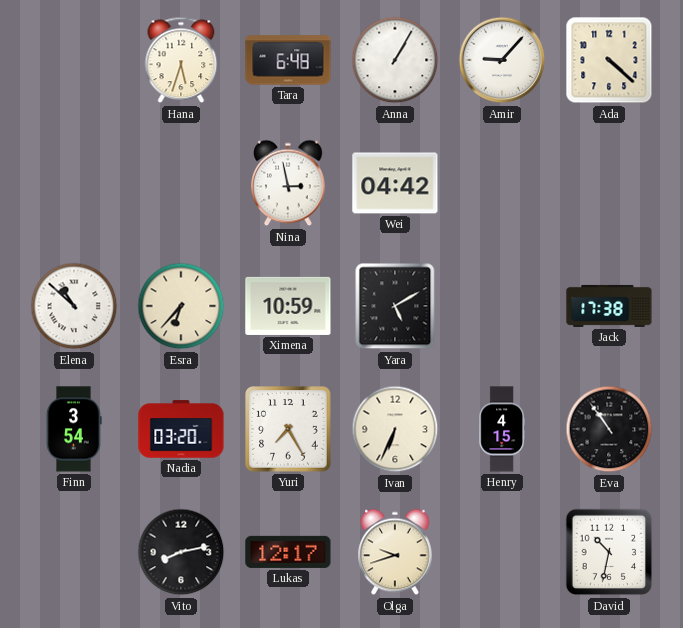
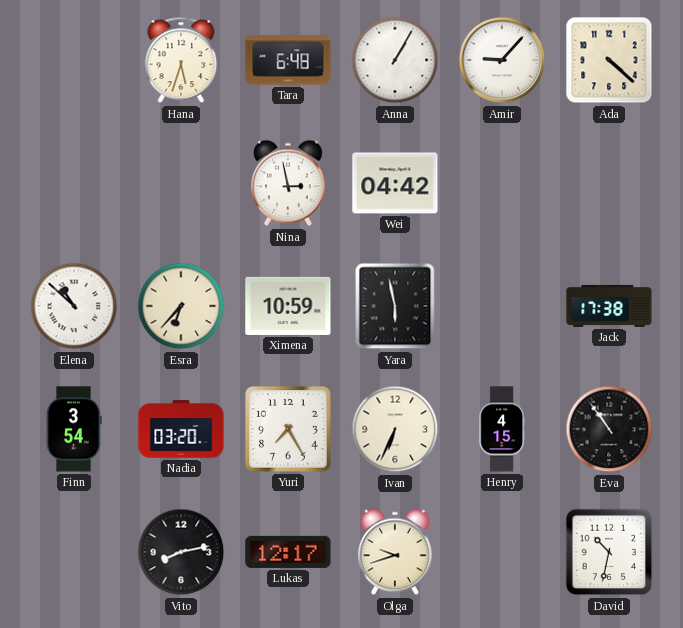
Yara: 5:10 -> 5:58 (395, 306)
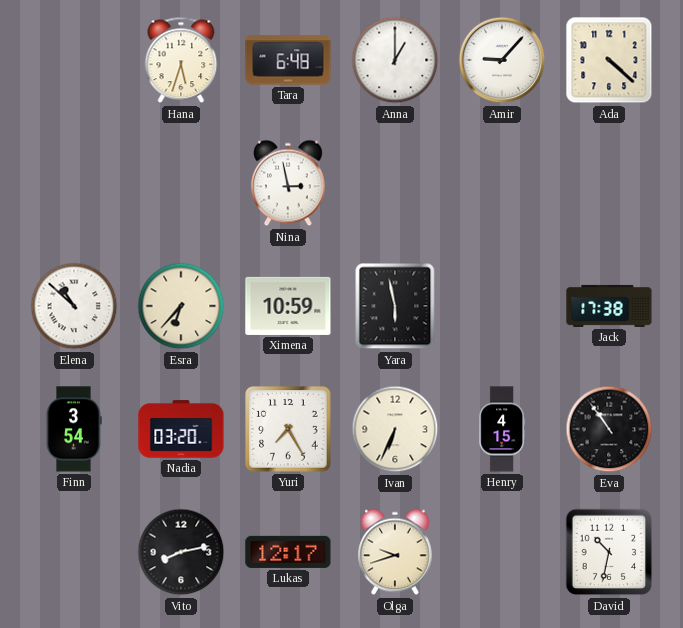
Anna: 1:05 -> 1:00 (395, 60)
Wei: 04:42 -> none (395, 183)
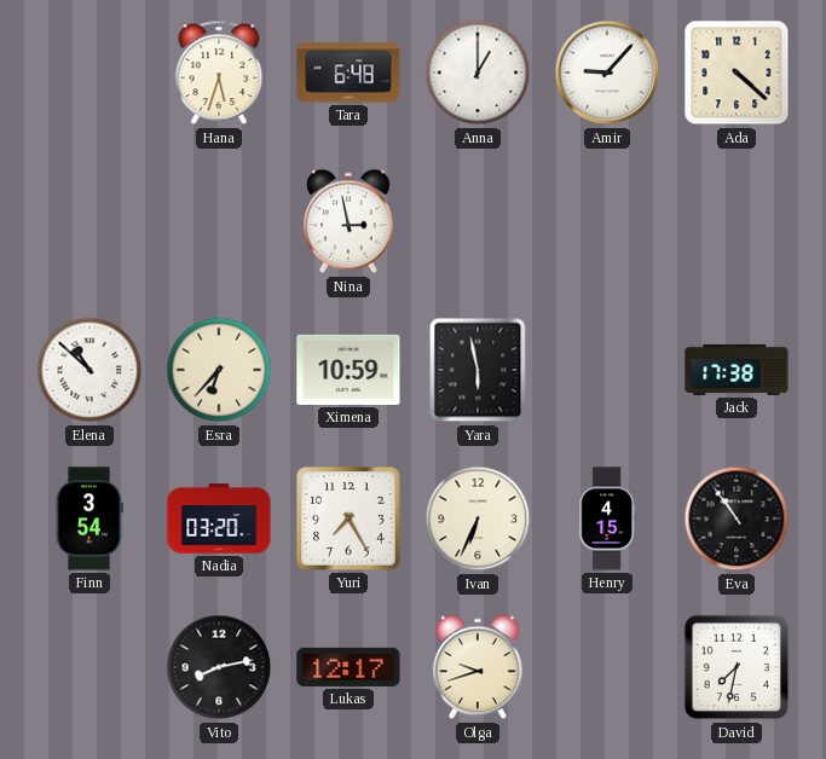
David: 10:32 -> 7:32 (737, 667)
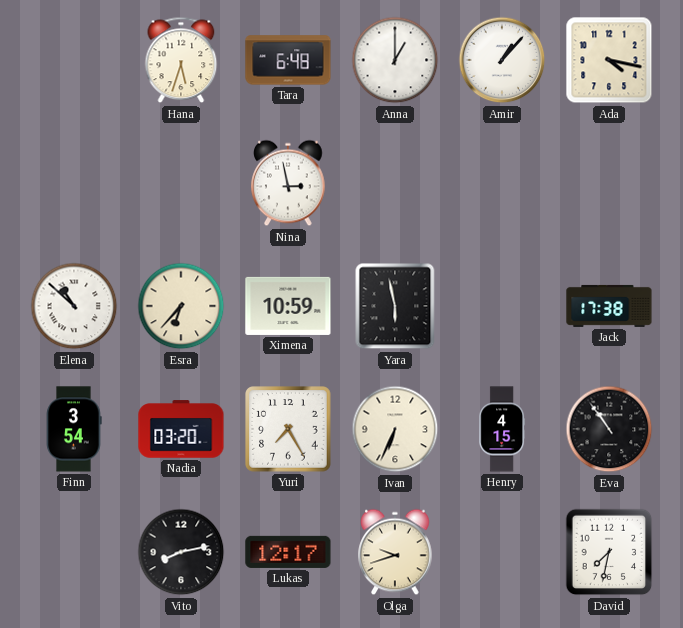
Amir: 9:07 -> 1:07 (502, 60)
Ada: 4:22 -> 4:17 (609, 60)
